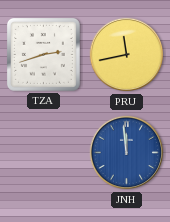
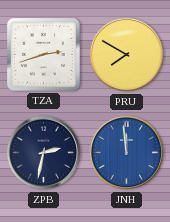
PRU: 11:43 -> 7:50 (127, 55)
ZPB: none -> 2:32 (44, 153)
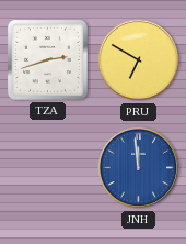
PRU: 7:50 -> 6:50 (139, 60)
ZPB: 2:32 -> none (44, 153)
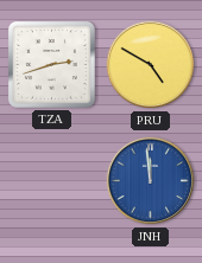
PRU: 6:50 -> 4:50 (151, 65)
